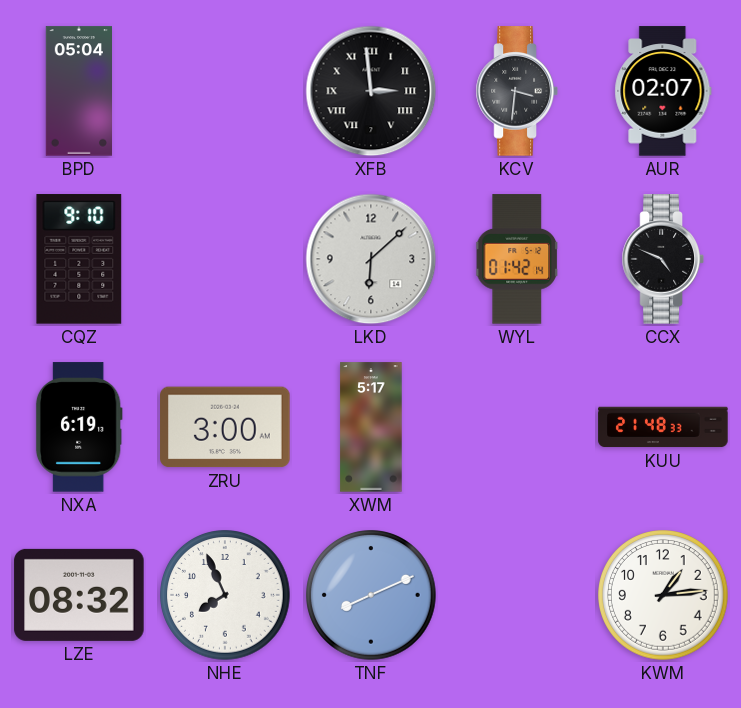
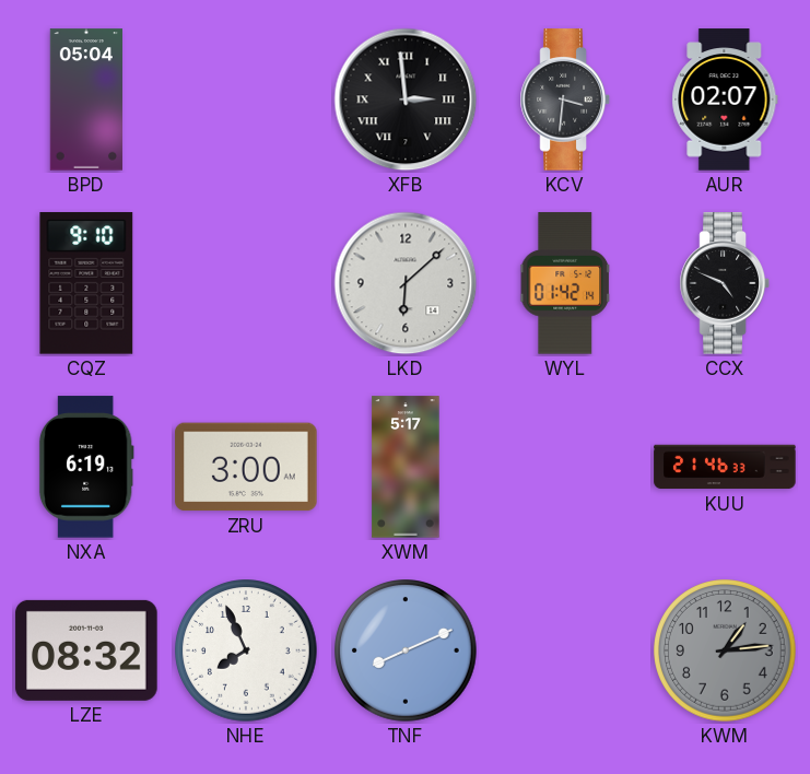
KUU: 21:48 -> 21:46 (725, 467)
KWM dial: white -> grey (725, 650)
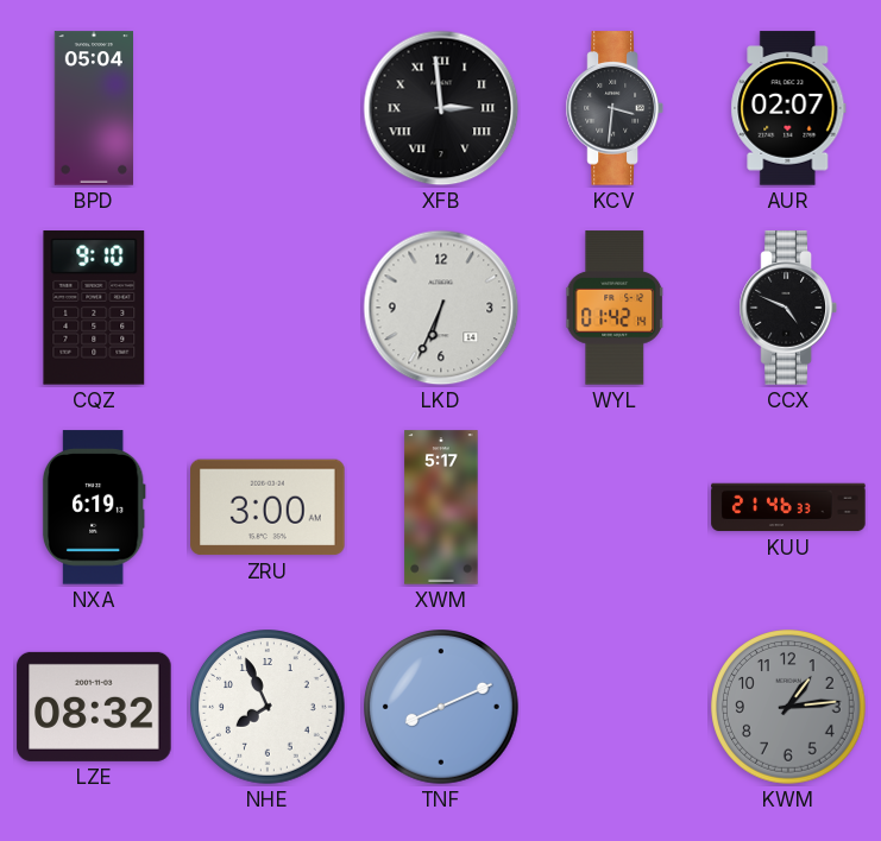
LKD: 6:08 -> 6:34 (441, 308)
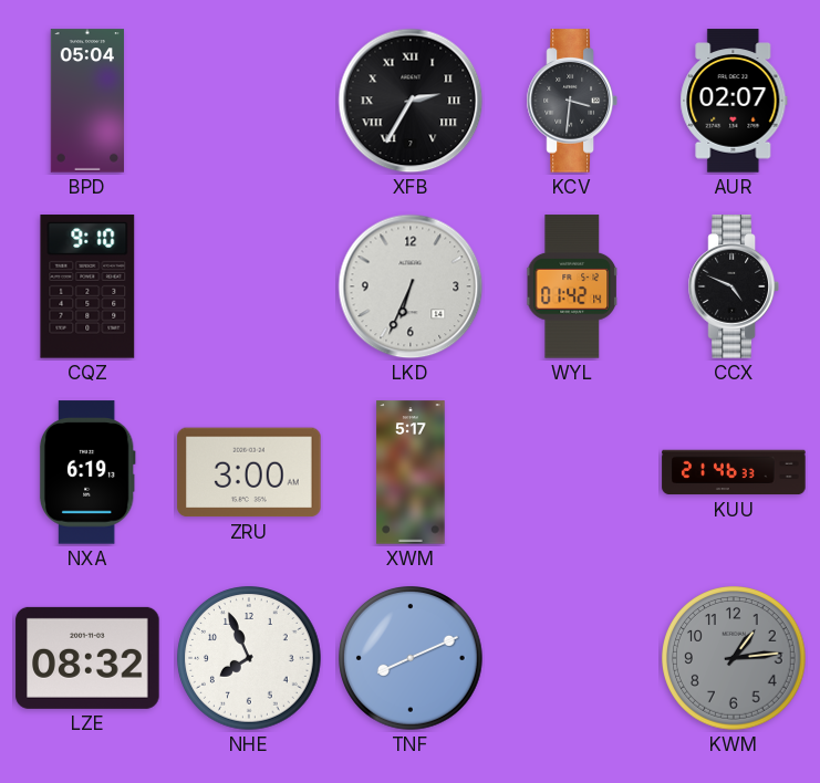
XFB: 2:59 -> 2:35 (411, 101)
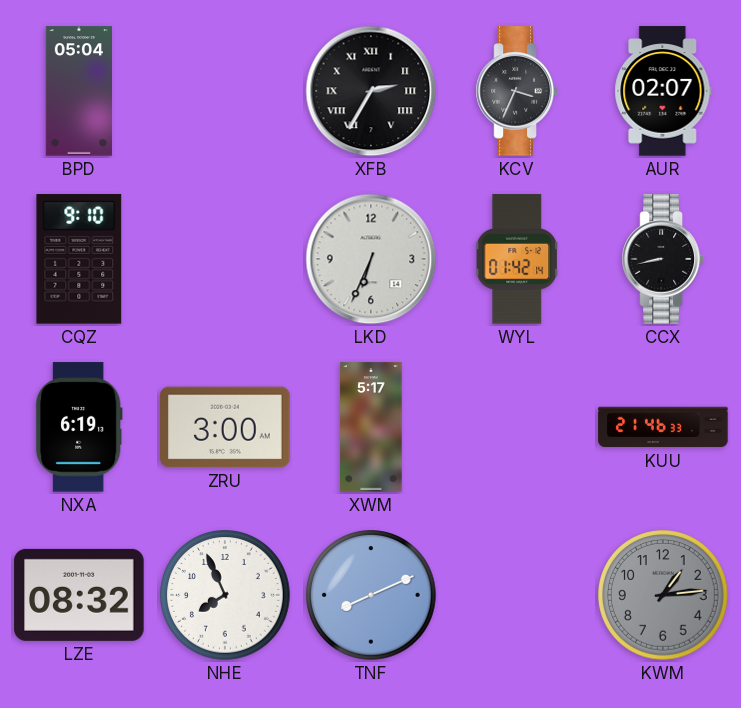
KCV: 3:31 -> 3:34 (517, 91)
CCX: 4:49 -> 8:43 (663, 259)
